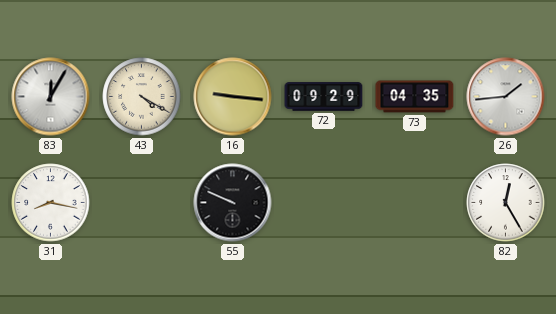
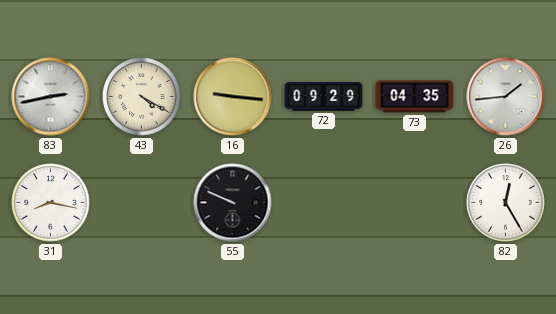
83: 12:05 -> 2:43 (51, 97)
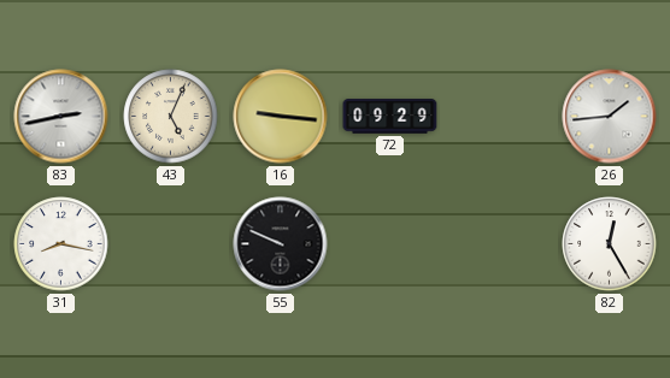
43: 4:20 -> 5:04 (171, 117)
73: 04:35 -> none (415, 97)
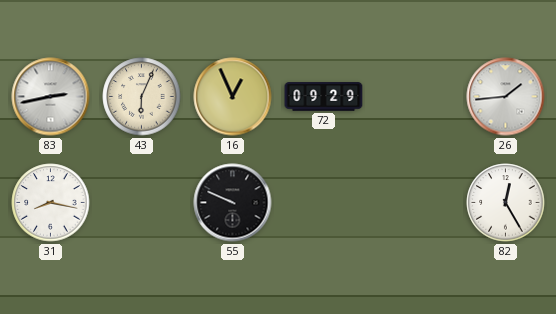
43: 5:04 -> 6:04 (142, 97)
16: 9:16 -> 12:56 (233, 97)
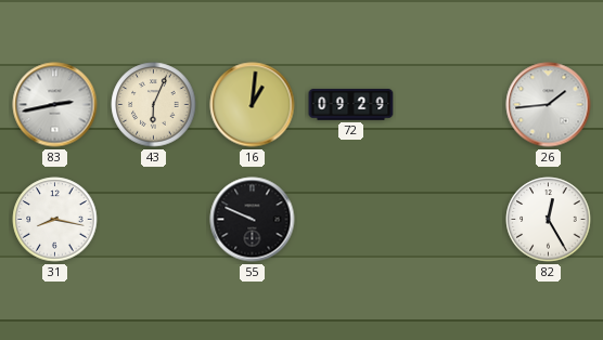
16: 12:56 -> 1:01 (253, 105)
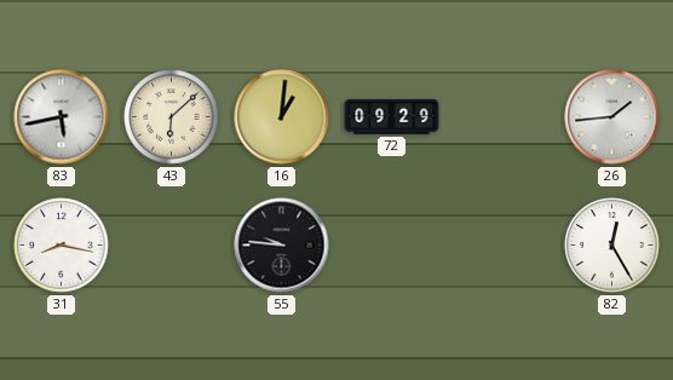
83: 2:43 -> 5:43 (62, 117)
43: 6:04 -> 6:08 (172, 117)
55: 9:49 -> 9:46 (282, 246)
